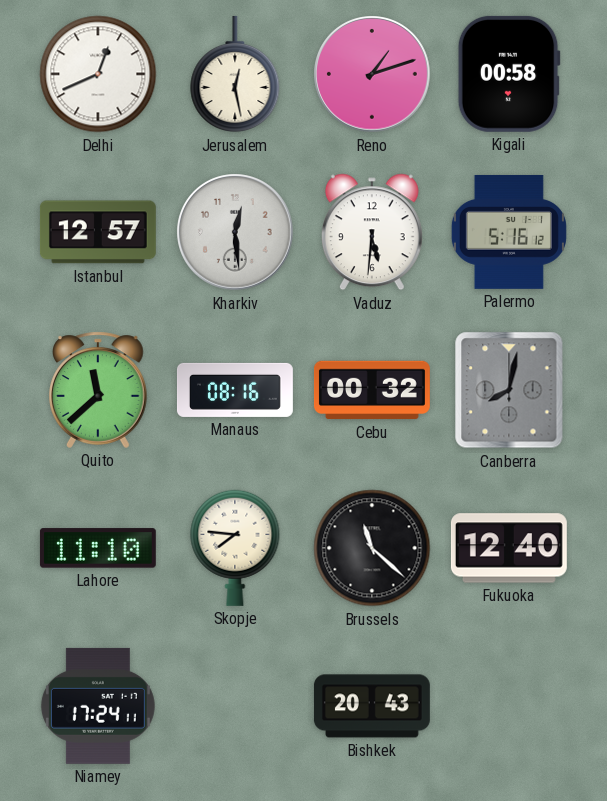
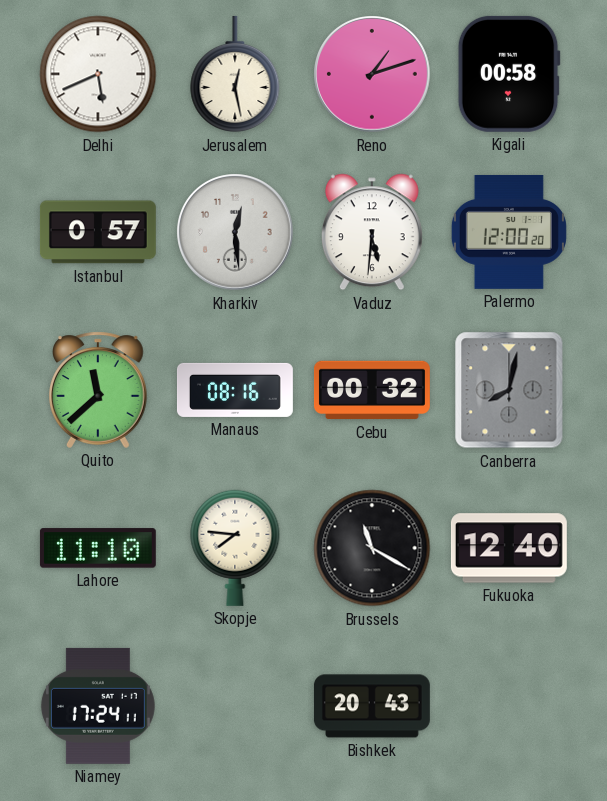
Delhi: 12:41 -> 5:41 (98, 74)
Istanbul: 12:57 -> 0:57 (98, 232)
Palermo: 5:16 -> 12:00 (509, 232)
Brussels: 11:22 -> 11:20 (372, 548)
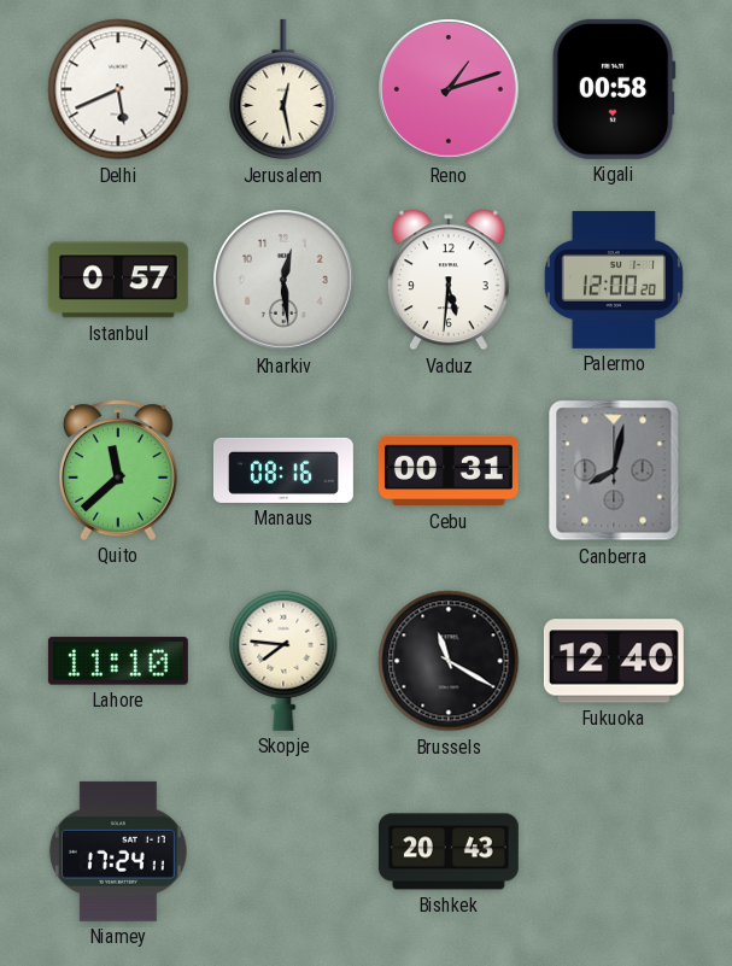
Cebu: 00:32 -> 00:31 (449, 470)
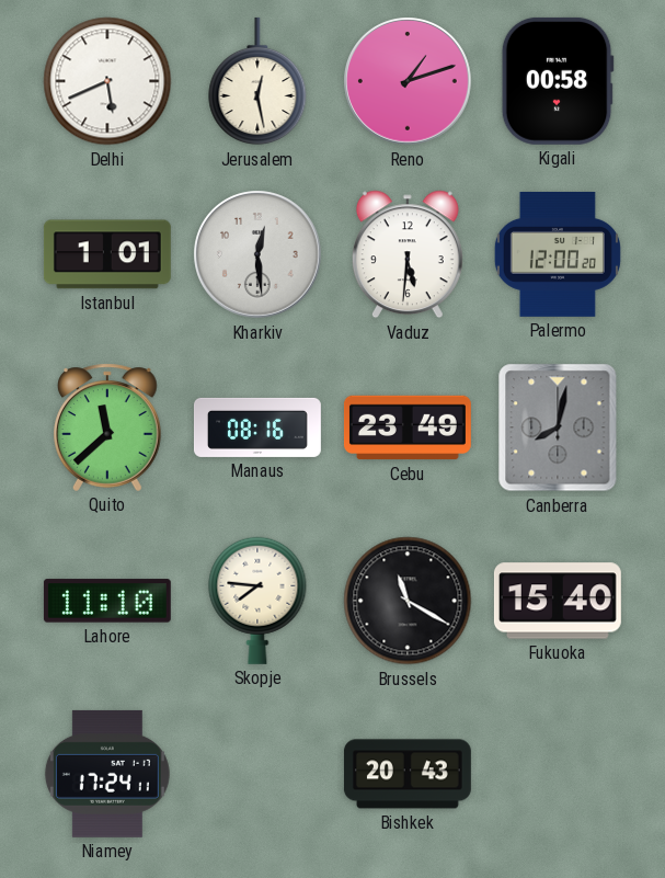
Istanbul: 0:57 -> 1:01 (107, 254)
Cebu: 00:31 -> 23:49 (408, 427)
Fukuoka: 12:40 -> 15:40 (558, 601)
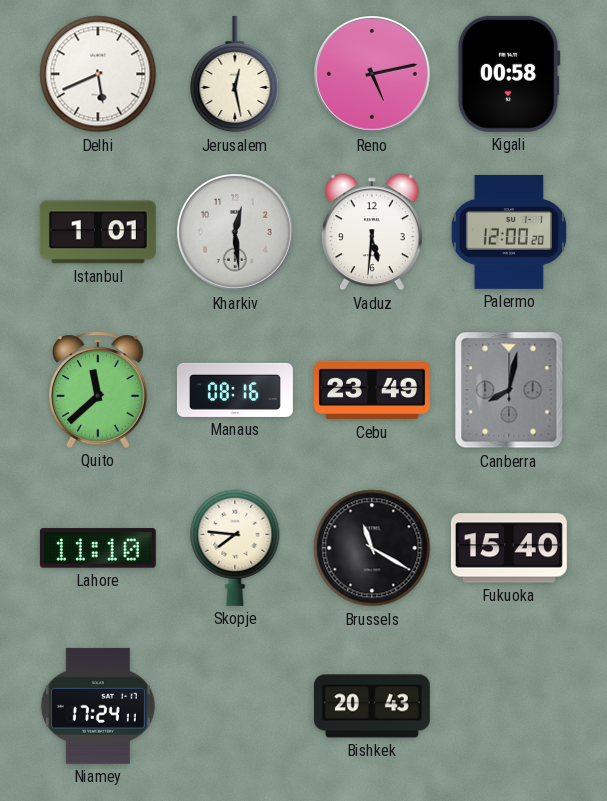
Reno: 1:12 -> 5:13 (372, 74)
